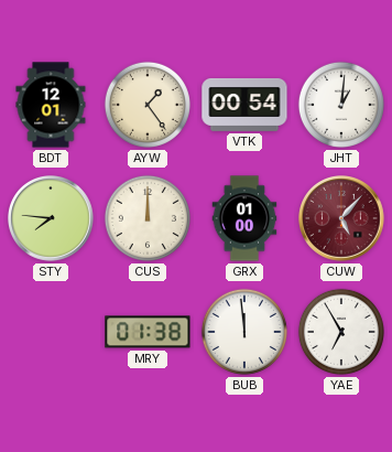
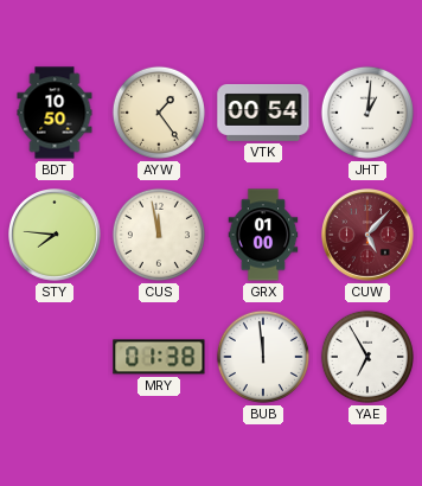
BDT: 12:01 -> 10:50 (55, 113)
CUS: 12:00 -> 11:58 (159, 235)
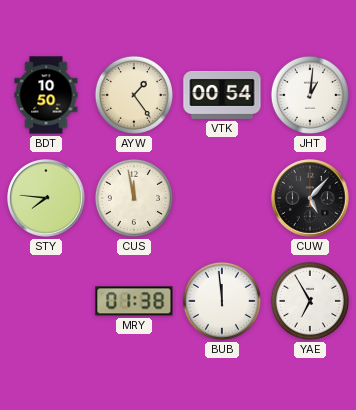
GRX: 01:00 -> none (263, 235)
CUW dial: burgundy -> black (311, 199)
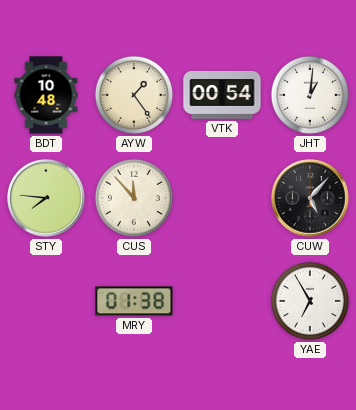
BDT: 10:50 -> 10:48 (46, 95)
CUS: 11:58 -> 11:53 (134, 198)
BUB: 11:59 -> none (222, 301)
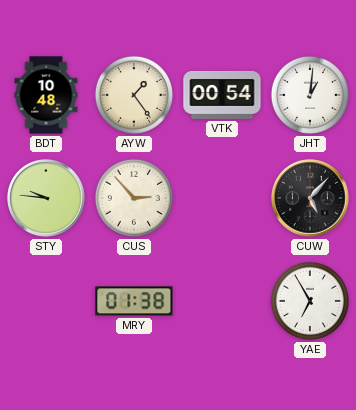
STY: 7:46 -> 9:46 (47, 199)
CUS: 11:53 -> 2:53 (134, 198)
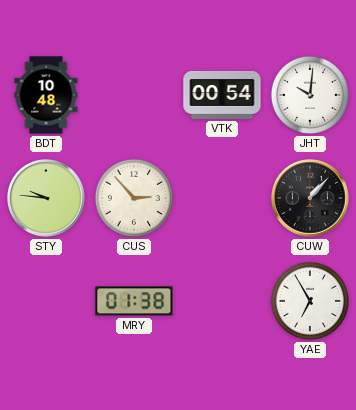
AYW: 1:24 -> none (134, 95)
JHT: 1:01 -> 10:01 (310, 95)
CUW: 5:07 -> 1:07 (311, 199)
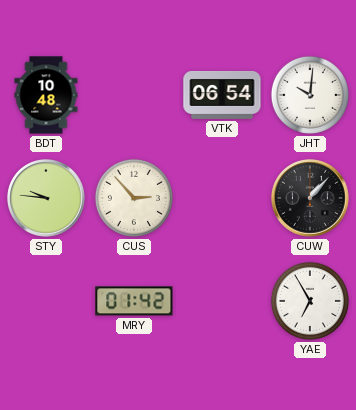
VTK: 00:54 -> 06:54 (222, 95)
MRY: 01:38 -> 01:42 (134, 301)
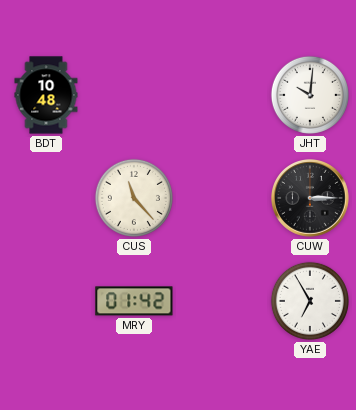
VTK: 06:54 -> none (222, 95)
STY: 9:46 -> none (47, 199)
CUS: 2:53 -> 11:23 (134, 198)
CUW: 1:07 -> 3:15 (311, 199)
